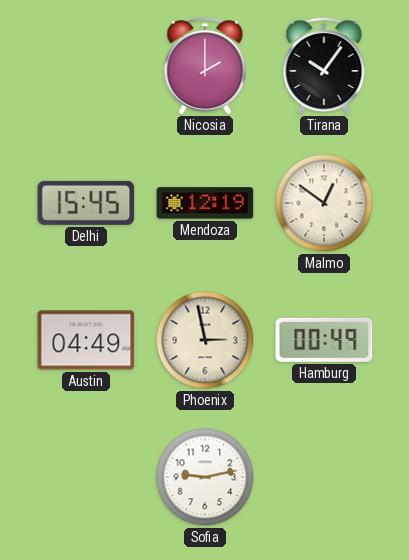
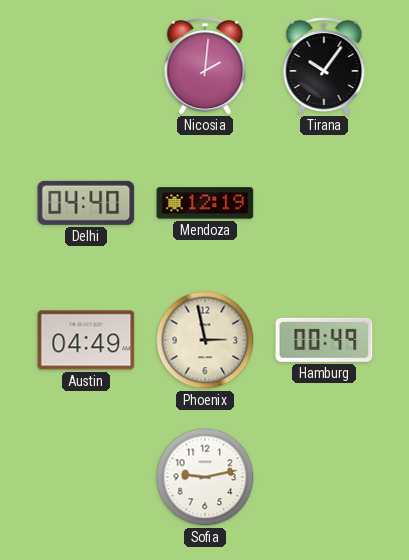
Nicosia: 2:00 -> 2:01 (205, 65)
Delhi: 15:45 -> 04:40 (86, 203)
Malmo: 12:51 -> none (324, 203)
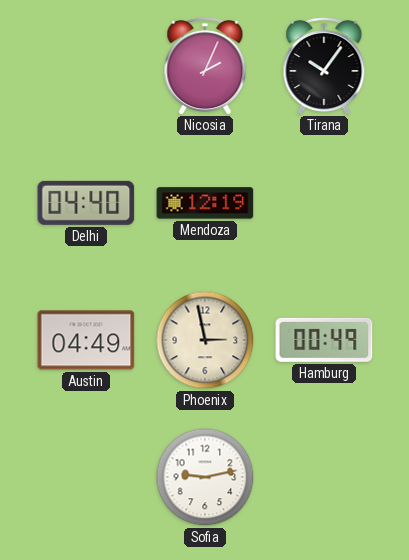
Nicosia: 2:01 -> 2:04 (205, 65)
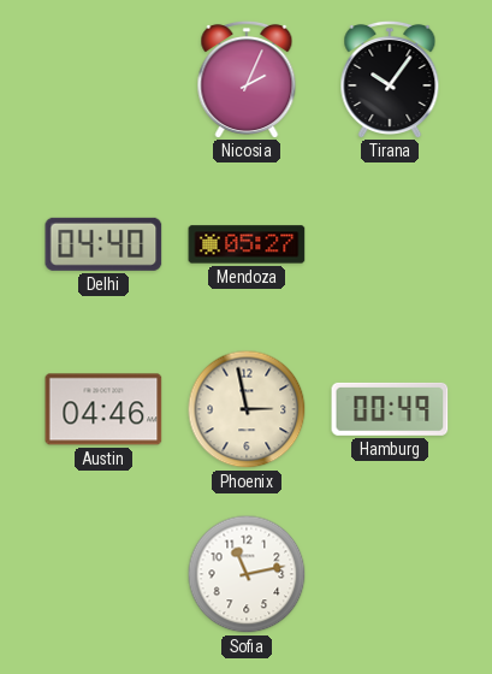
Mendoza: 12:19 -> 05:27 (247, 244)
Austin: 04:49 -> 04:46 (103, 409)
Sofia: 9:13 -> 11:13 (247, 574)
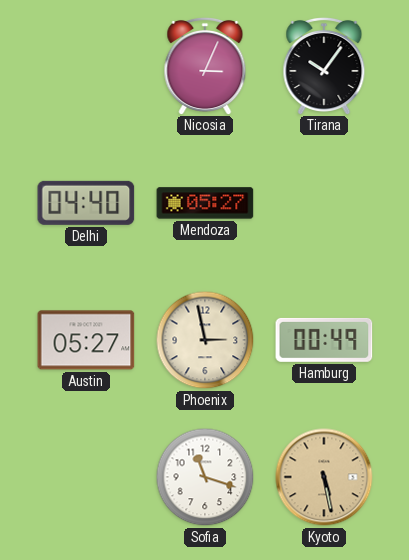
Nicosia: 2:04 -> 3:04 (205, 65)
Austin: 04:46 -> 05:27 (86, 340)
Sofia: 11:13 -> 11:18 (205, 477)
Kyoto: none -> 5:28 (324, 477)
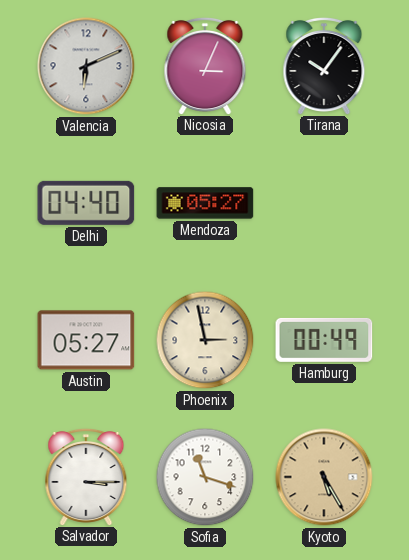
Valencia: none -> 6:11 (86, 66)
Salvador: none -> 3:15 (86, 476)
Kyoto: 5:28 -> 5:25 (324, 477)
